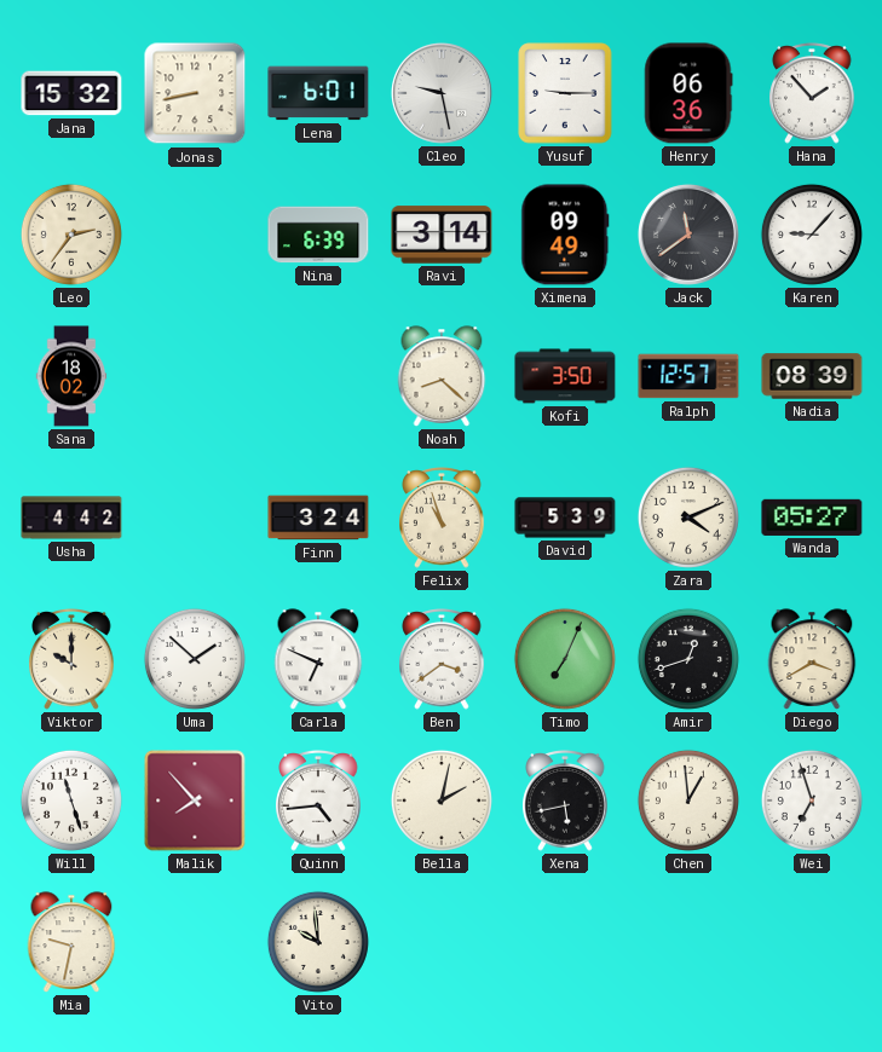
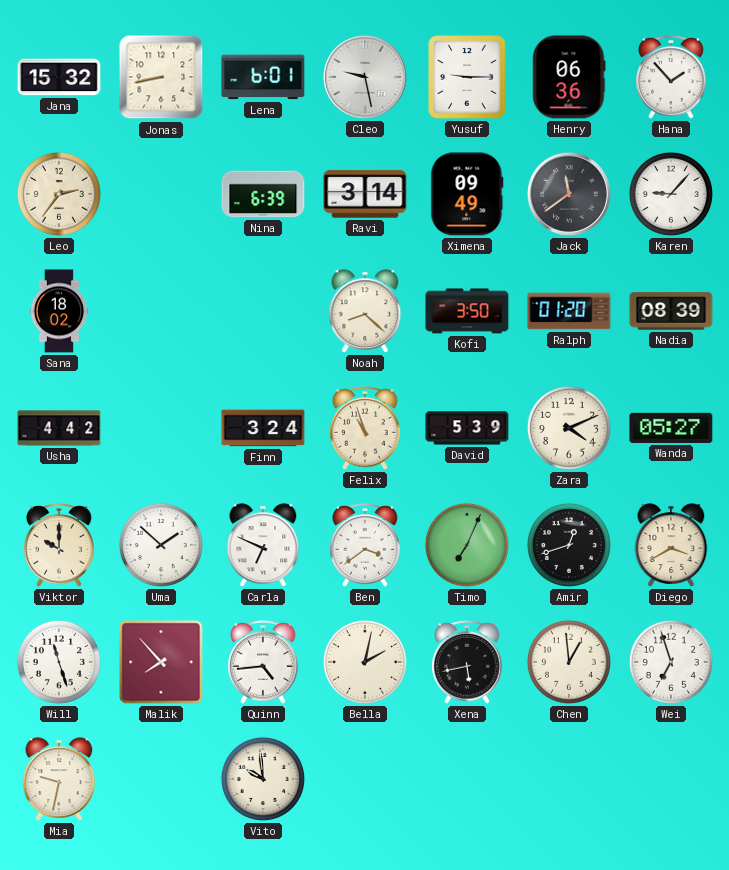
Ralph: 12:57 -> 01:20 (569, 311)
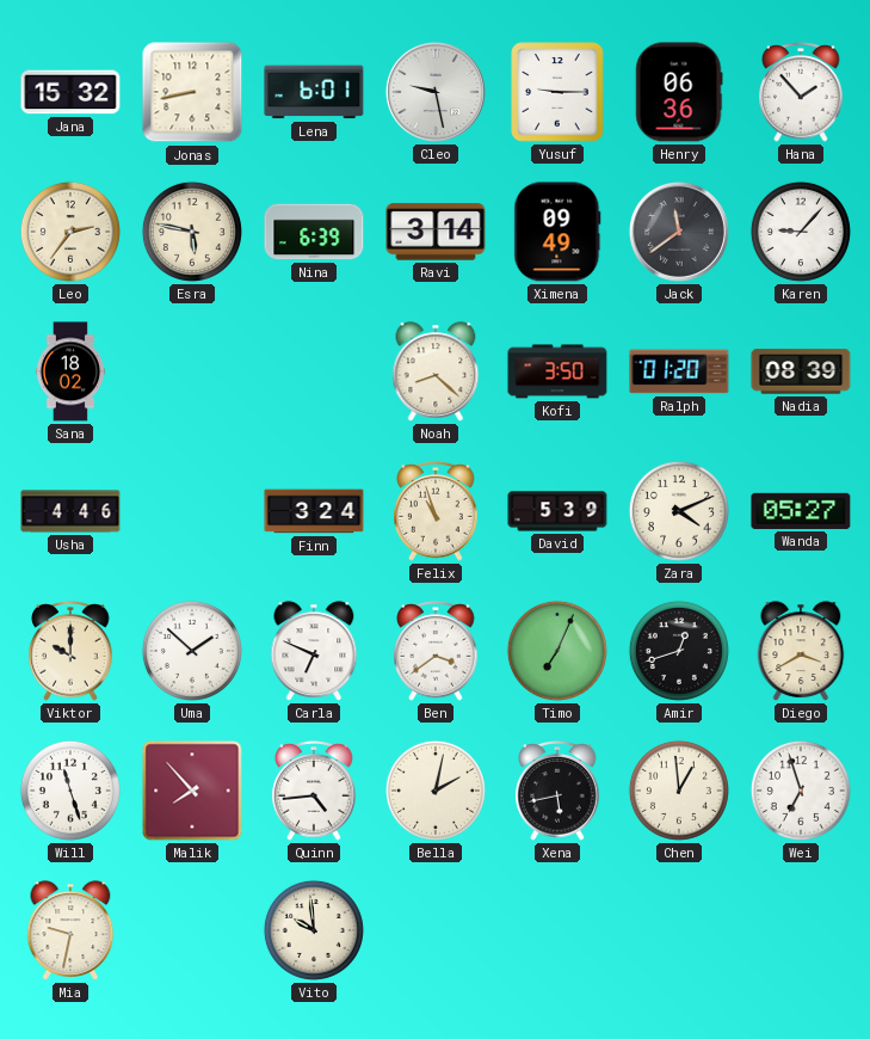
Esra: none -> 5:47 (192, 232)
Usha: 4:42 -> 4:46 (70, 511)
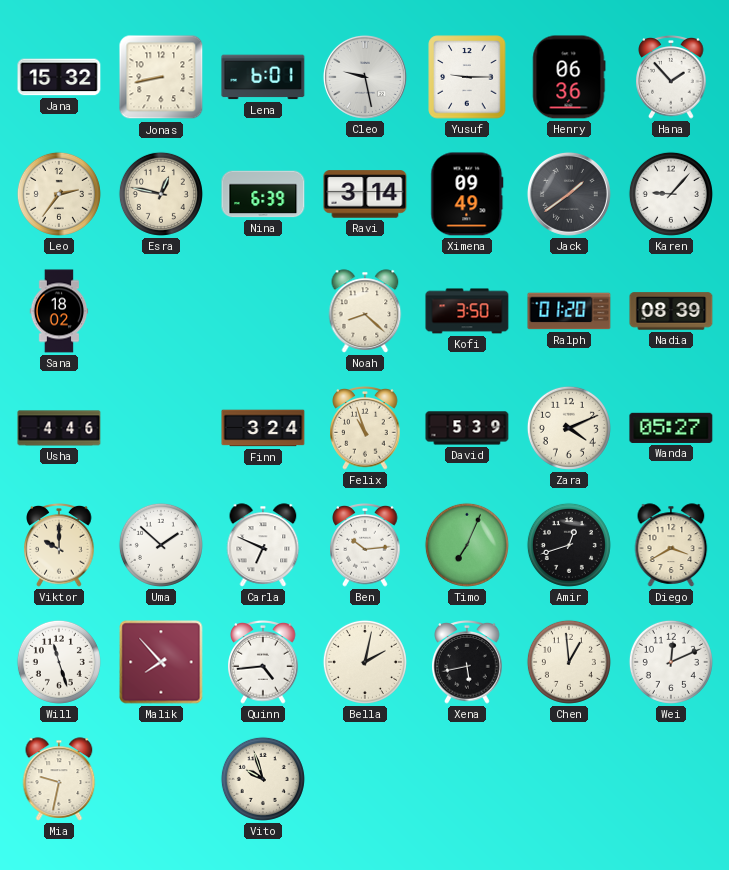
Esra: 5:47 -> 12:47 (161, 194)
Jack: 11:39 -> 1:39 (569, 194)
Ben: 3:39 -> 10:14 (365, 546)
Wei: 6:57 -> 12:11 (671, 662)
Vito: 9:59 -> 9:57 (263, 779)
